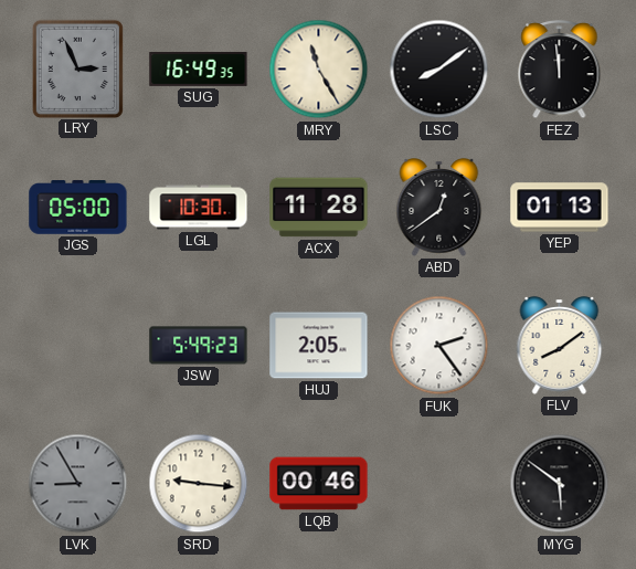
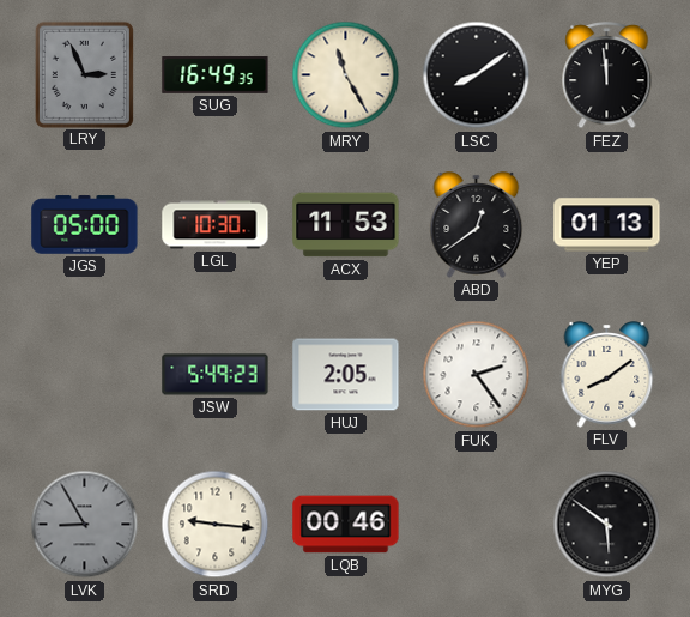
ACX: 11:28 -> 11:53 (346, 225)
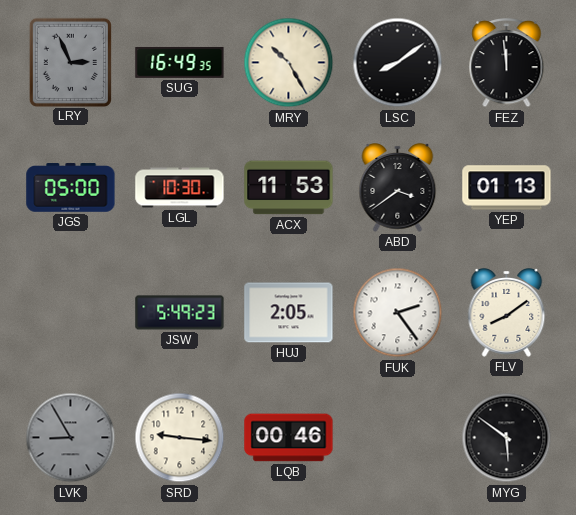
MRY: 11:25 -> 10:25 (289, 63)
ABD: 12:39 -> 3:39 (398, 188)
